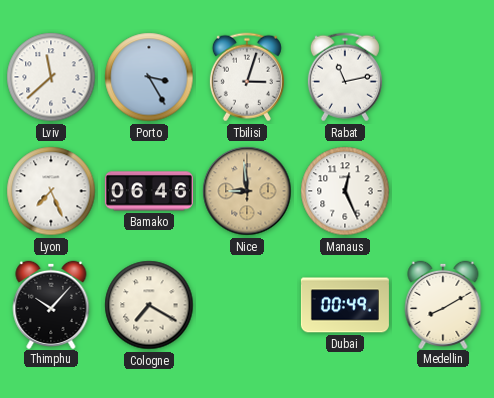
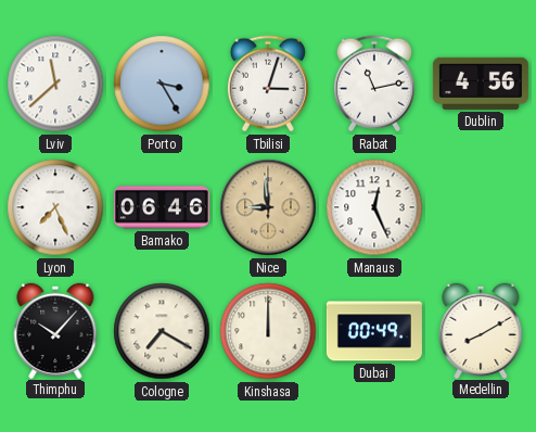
Dublin: none -> 4:56 (481, 84)
Kinshasa: none -> 12:00 (268, 331)
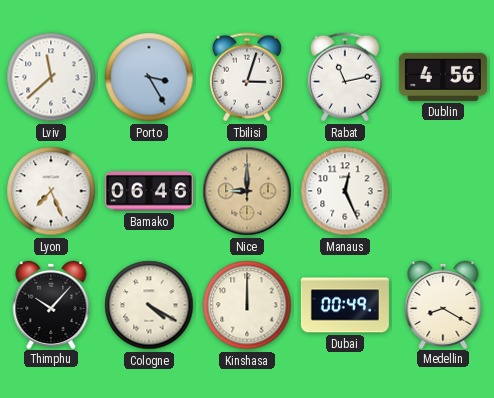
Nice: 8:59 -> 9:00 (247, 191)
Cologne: 7:20 -> 4:20 (149, 305)
Medellin: 8:10 -> 8:20 (443, 304)
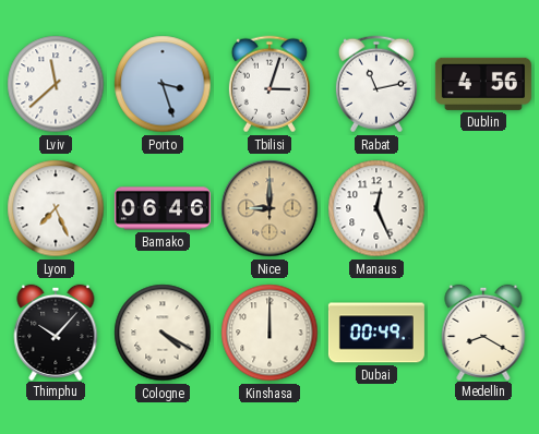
Porto: 3:25 -> 3:27 (163, 84)
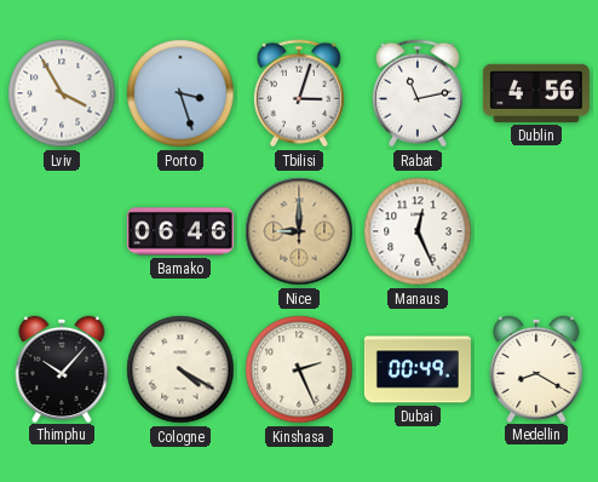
Lviv: 11:38 -> 3:55 (62, 93)
Lyon: 7:26 -> none (56, 208)
Kinshasa: 12:00 -> 2:26 (299, 369)
